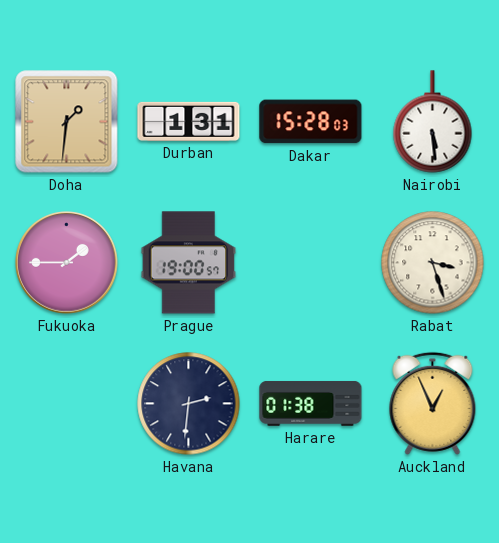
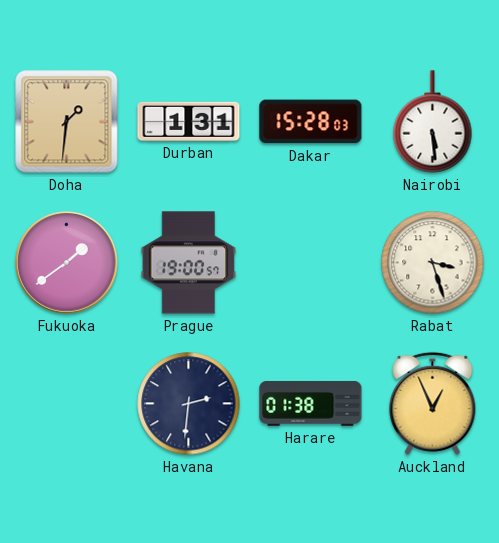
Fukuoka: 1:45 -> 1:39 (67, 263)
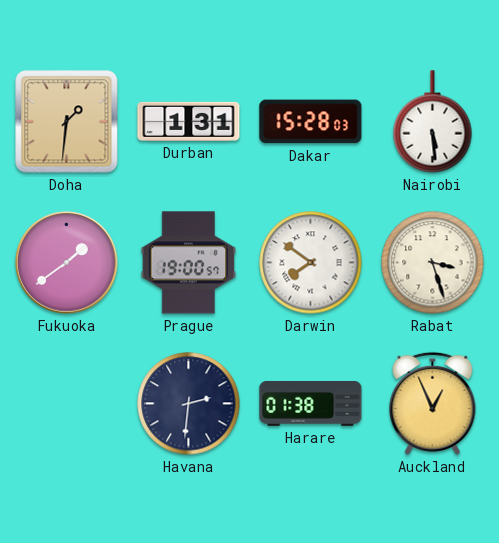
Darwin: none -> 7:51 (311, 263)
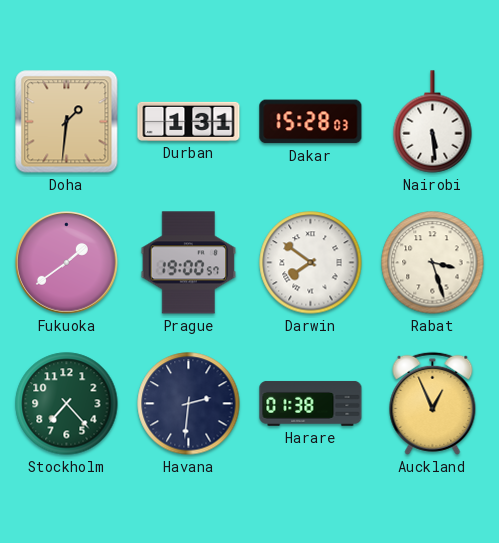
Stockholm: none -> 7:23 (67, 404)
